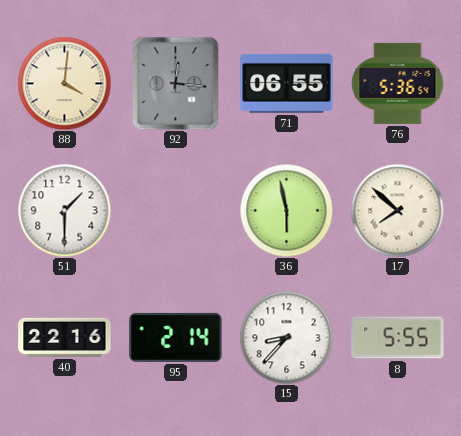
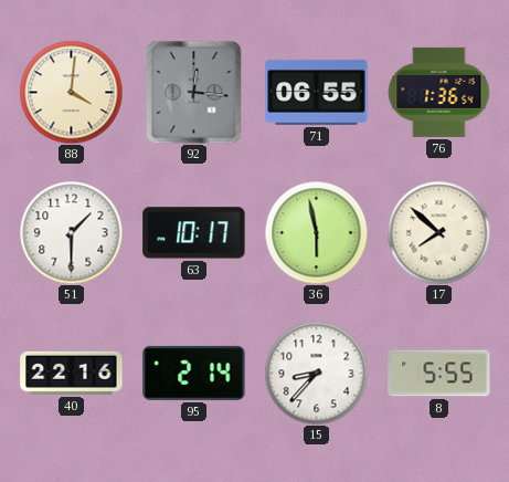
76: 5:36 -> 1:36 (438, 92)
63: none -> 10:17 (194, 233)
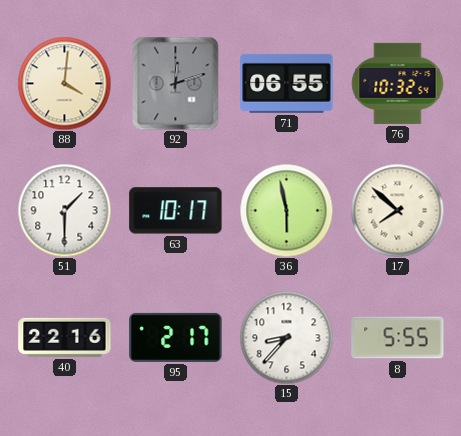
92: 12:16 -> 12:12 (176, 83)
76: 1:36 -> 10:32 (397, 83)
95: 2:14 -> 2:17 (176, 337)
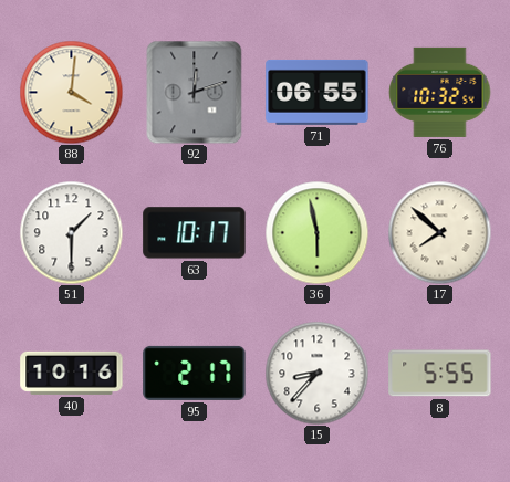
40: 22:16 -> 10:16 (72, 373)
